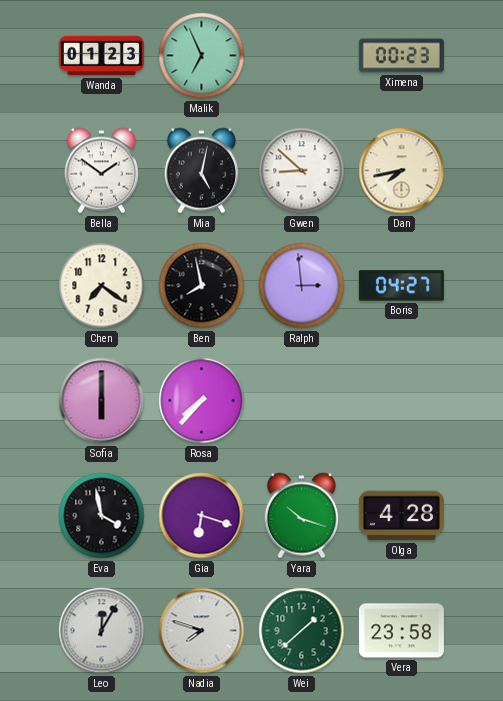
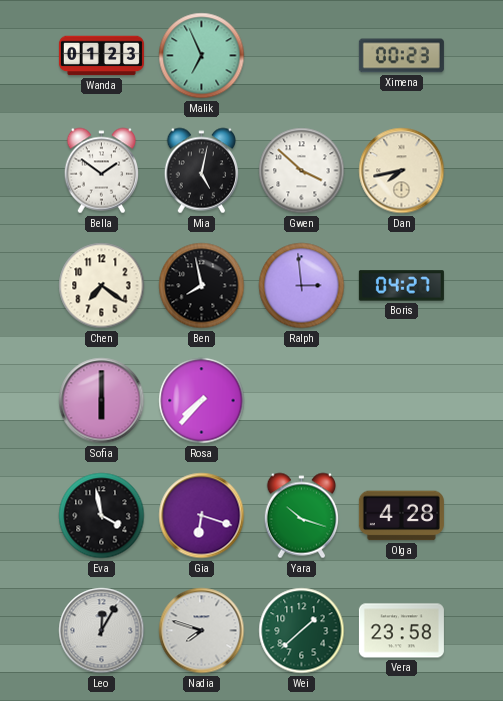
Gwen: 8:52 -> 3:52 (302, 171)
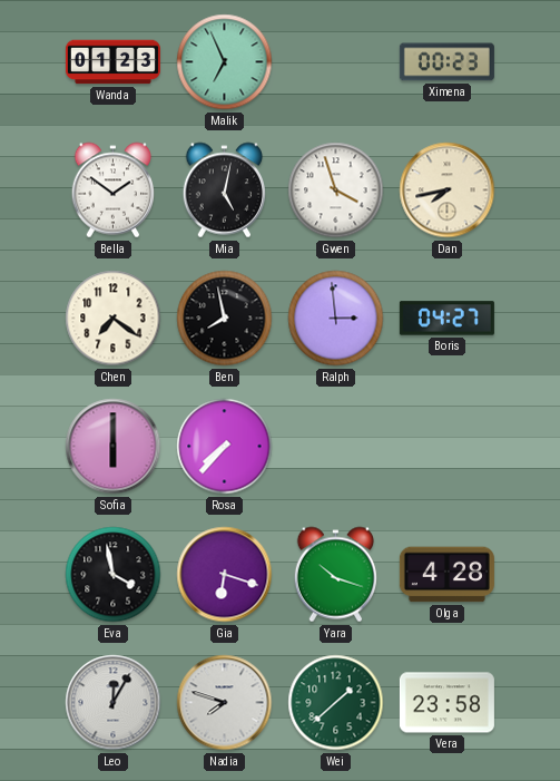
Gwen: 3:52 -> 3:57 (336, 191)
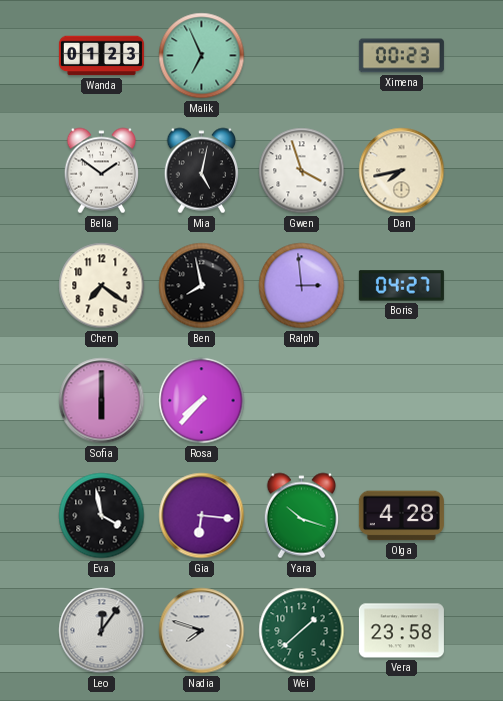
Gia: 6:18 -> 6:16 (202, 516)
Leo: 12:05 -> 12:06 (102, 631)
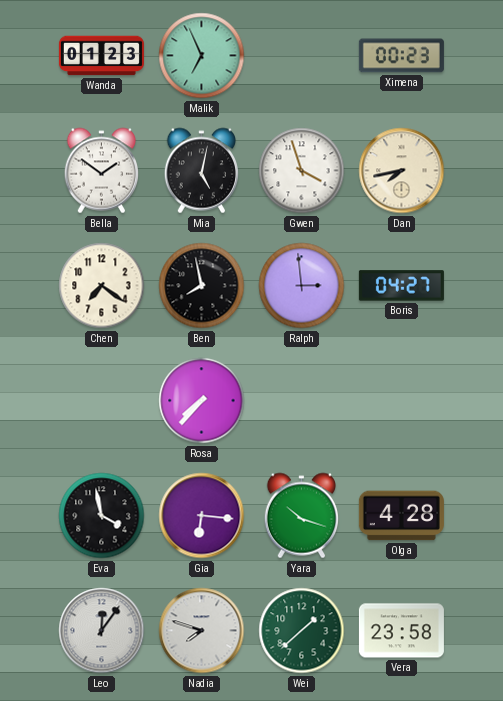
Sofia: 6:00 -> none (102, 401)
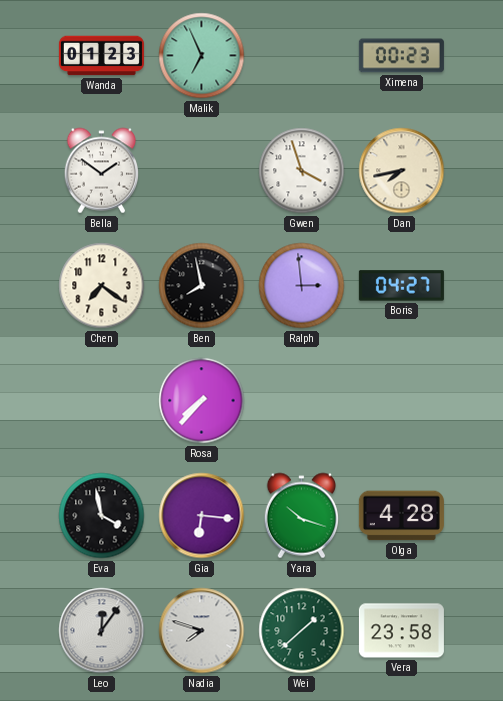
Mia: 5:02 -> none (201, 171)
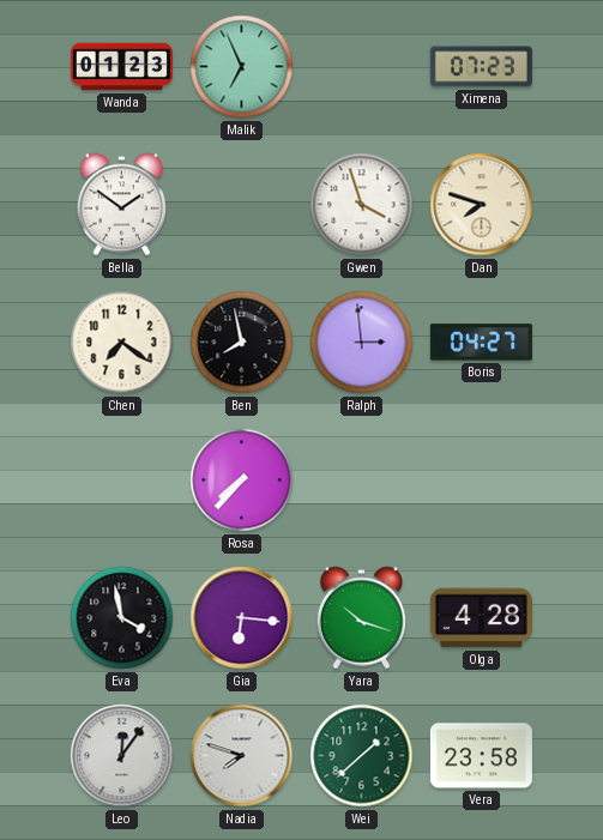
Ximena: 00:23 -> 07:23 (481, 67)
Dan: 7:43 -> 7:48 (482, 205)
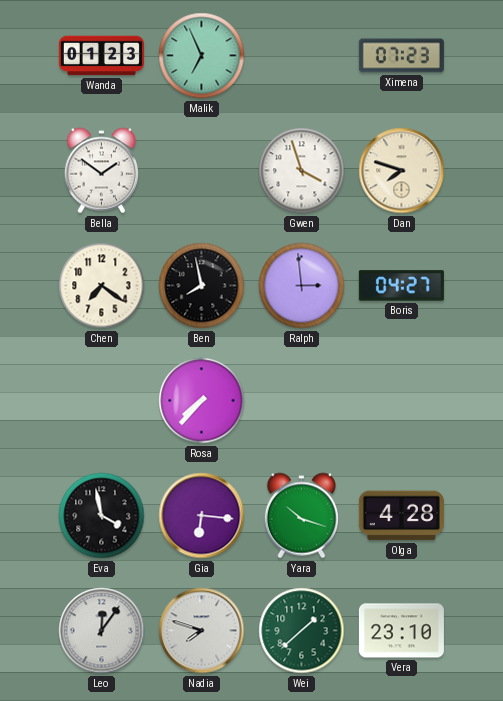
Vera: 23:58 -> 23:10 (401, 631)
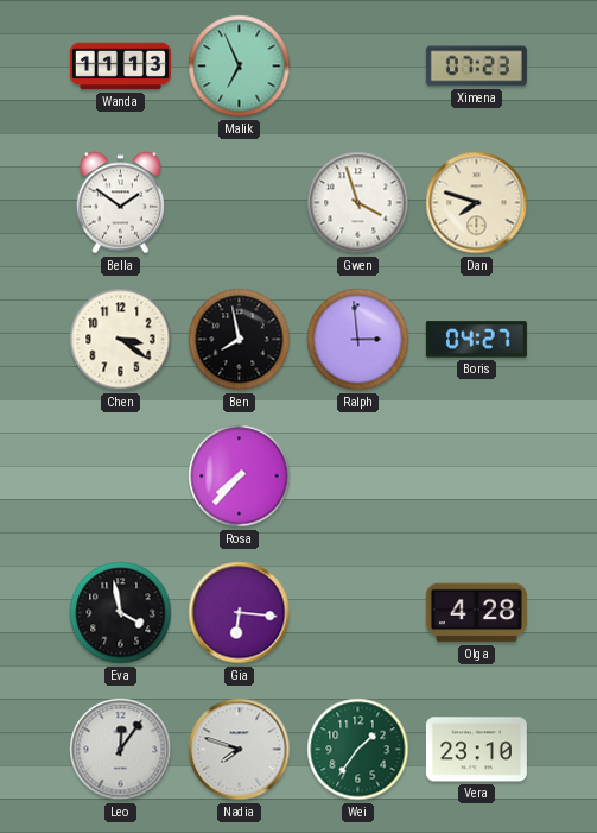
Wanda: 01:23 -> 11:13 (120, 67)
Chen: 7:21 -> 3:21 (121, 340)
Yara: 10:18 -> none (301, 516)
Wei: 1:38 -> 1:36 (358, 750)
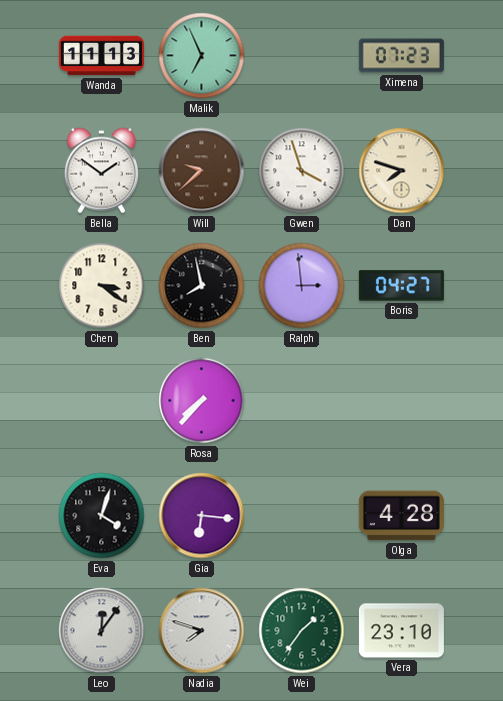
Will: none -> 9:38 (202, 171)
Eva: 3:58 -> 4:03 (102, 516)
